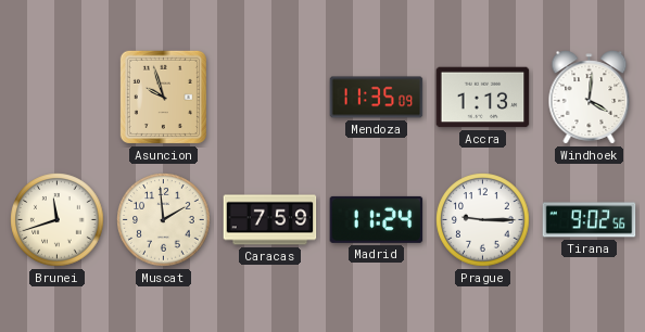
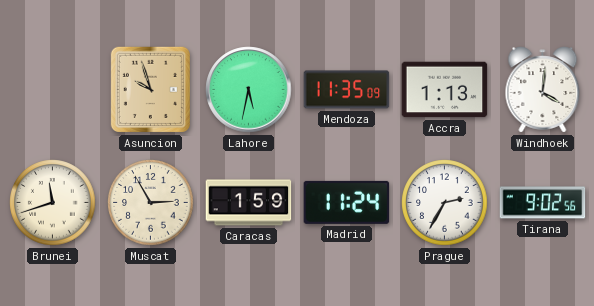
Lahore: none -> 5:32 (249, 90)
Muscat: 1:59 -> 2:55 (151, 203)
Caracas: 7:59 -> 1:59 (249, 203)
Prague: 9:15 -> 2:35 (445, 203)
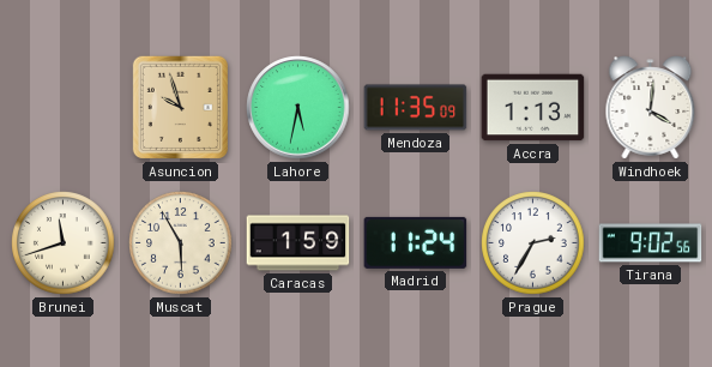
Muscat: 2:55 -> 5:55 (181, 243)
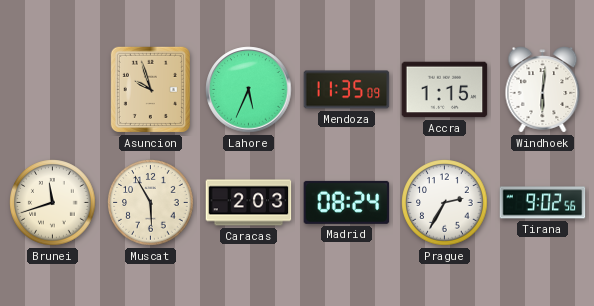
Lahore: 5:32 -> 5:34 (249, 90)
Accra: 1:13 -> 1:15 (445, 90)
Windhoek: 4:01 -> 6:01 (543, 90)
Caracas: 1:59 -> 2:03 (249, 203)
Madrid: 11:24 -> 08:24 (347, 202)
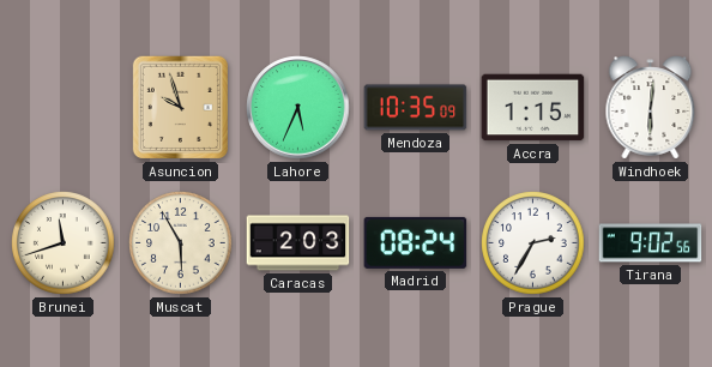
Mendoza: 11:35 -> 10:35 (416, 108)
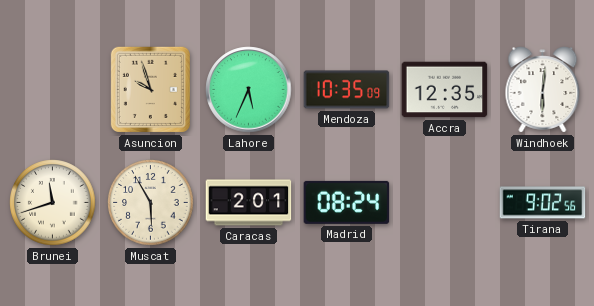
Accra: 1:15 -> 12:35 (445, 90)
Caracas: 2:03 -> 2:01 (249, 203)
Prague: 2:35 -> none (533, 243)
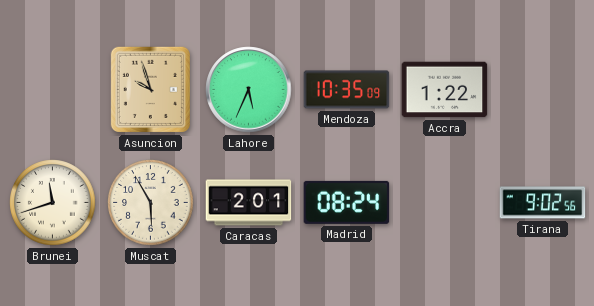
Accra: 12:35 -> 1:22 (445, 90)
Windhoek: 6:01 -> none (543, 90)
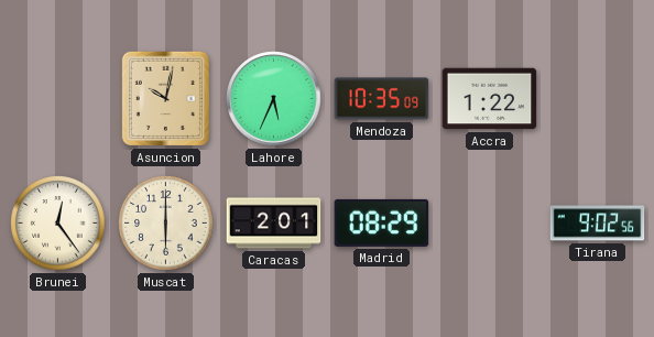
Asuncion: 9:57 -> 10:02 (165, 98)
Brunei: 11:42 -> 12:24 (58, 224)
Muscat: 5:55 -> 6:00 (166, 224)
Madrid: 08:24 -> 08:29 (382, 222)
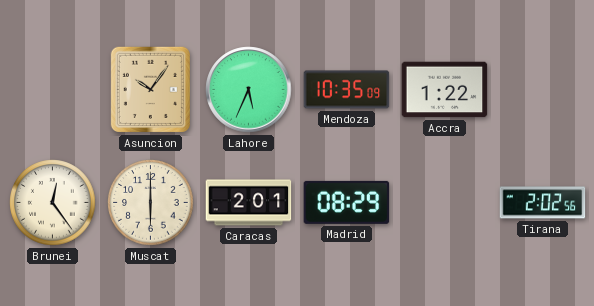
Asuncion: 10:02 -> 10:06 (150, 89)
Tirana: 9:02 -> 2:02 (543, 203)
